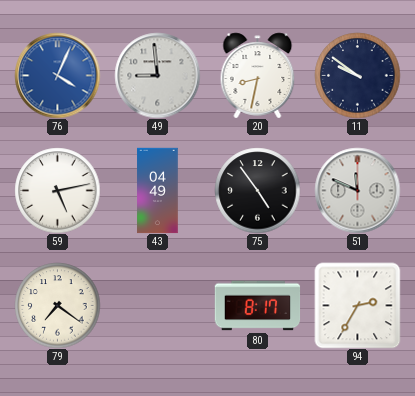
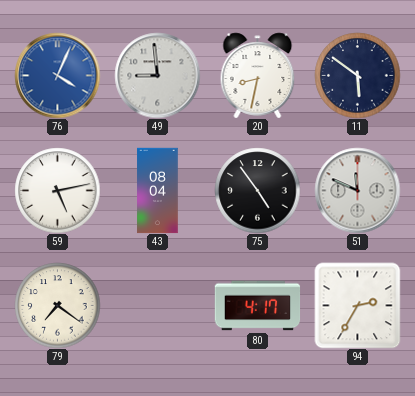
11: 9:51 -> 5:51 (357, 75)
43: 04:49 -> 08:04 (158, 190)
80: 8:17 -> 4:17 (257, 306)
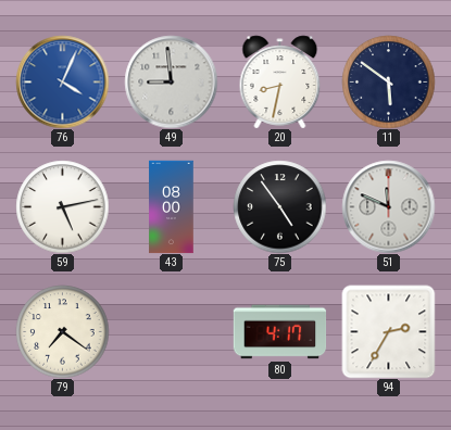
43: 08:04 -> 08:00 (172, 206)
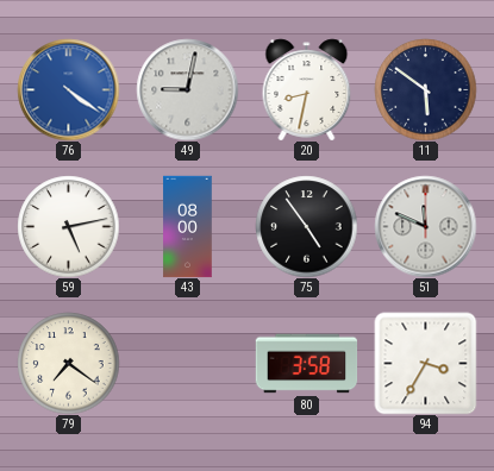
76: 4:04 -> 4:21 (68, 89)
49: 8:59 -> 9:02 (187, 89)
80: 4:17 -> 3:58 (306, 364)
94: 2:35 -> 3:35 (425, 363)
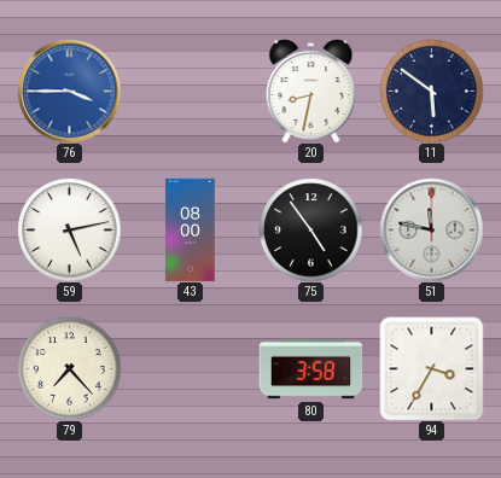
76: 4:21 -> 3:45 (69, 91)
49: 9:02 -> none (187, 89)
51: 11:49 -> 11:47 (431, 229)
79: 7:21 -> 7:23 (69, 368)
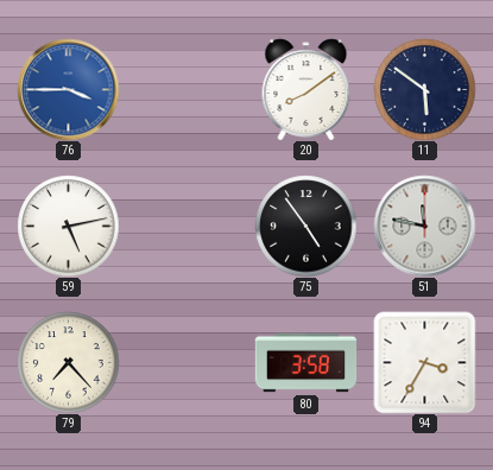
20: 8:32 -> 8:09 (306, 89)
43: 08:00 -> none (191, 229)
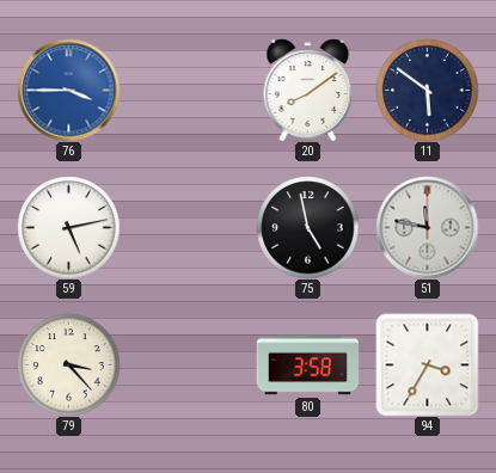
75: 4:54 -> 4:58 (307, 227)
79: 7:23 -> 3:23 (68, 364)
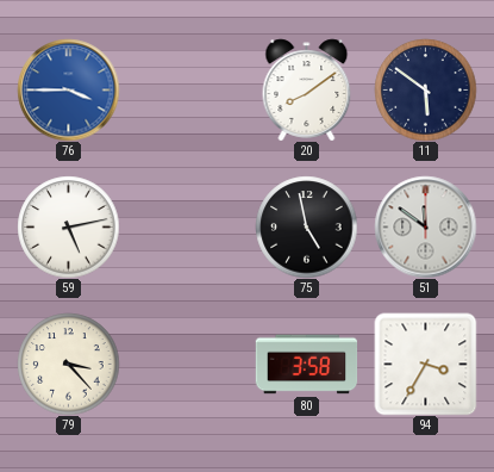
51: 11:47 -> 11:51 (425, 226)
